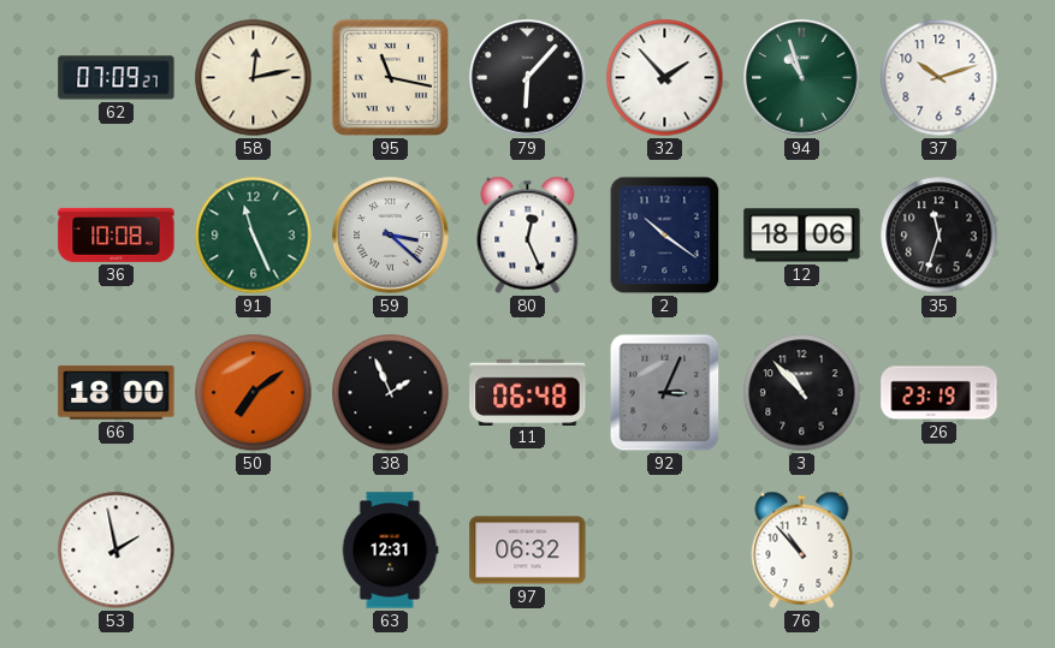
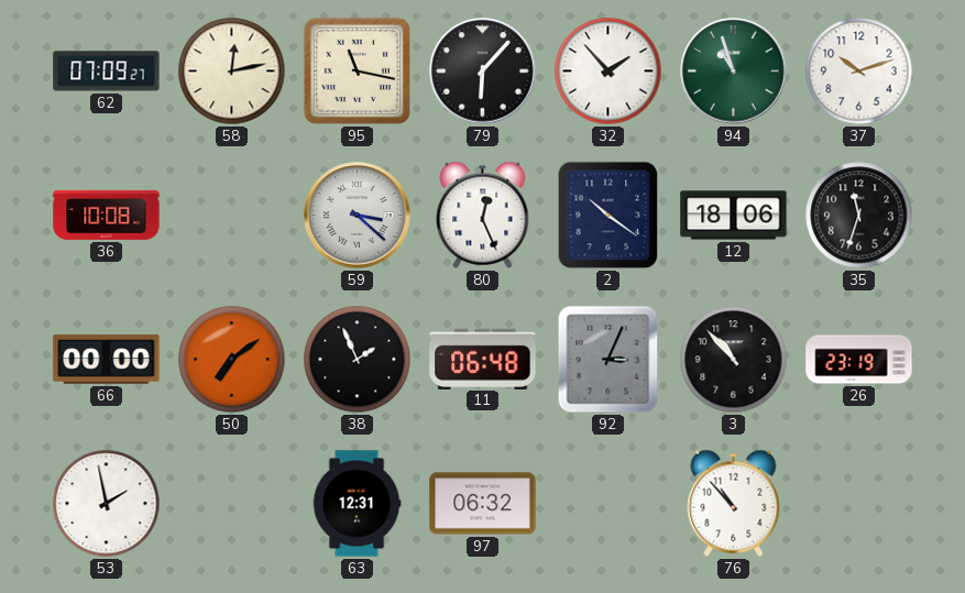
91: 11:26 -> none (254, 236)
66: 18:00 -> 00:00 (107, 360)
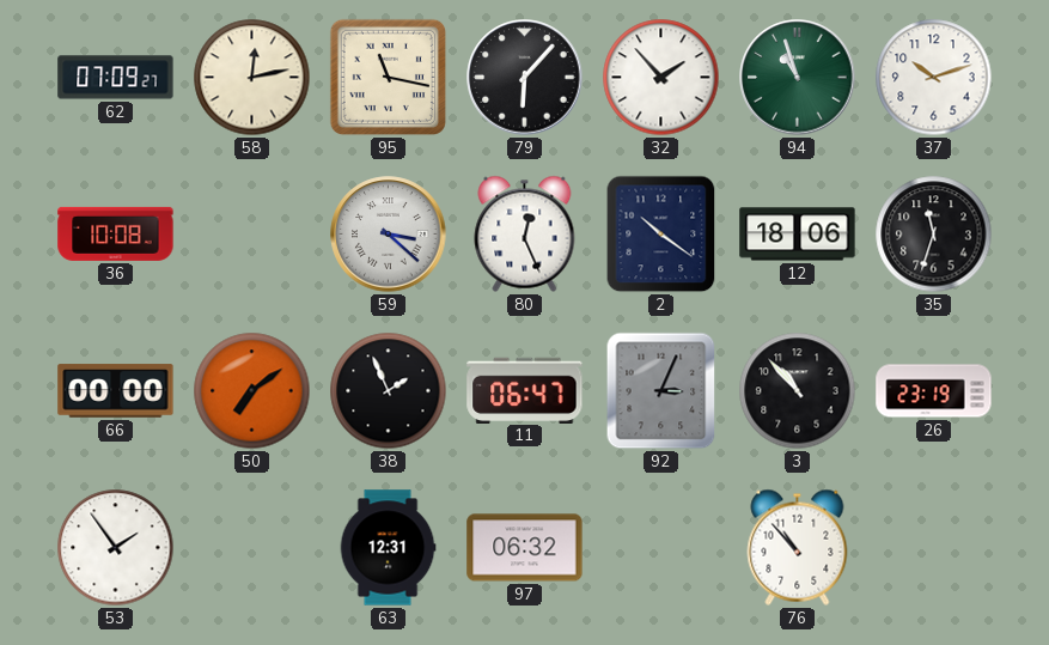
11: 06:48 -> 06:47 (525, 390)
53: 1:58 -> 1:54 (116, 548)
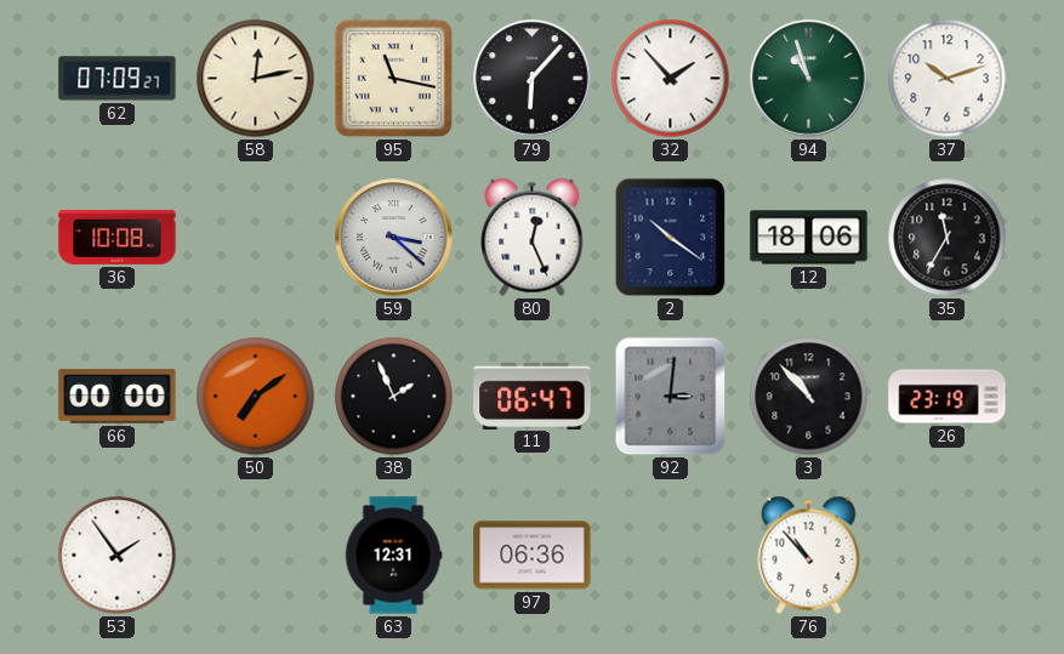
35: 11:33 -> 11:35 (948, 238)
92: 3:04 -> 3:01 (671, 397)
97: 06:32 -> 06:36 (533, 556)
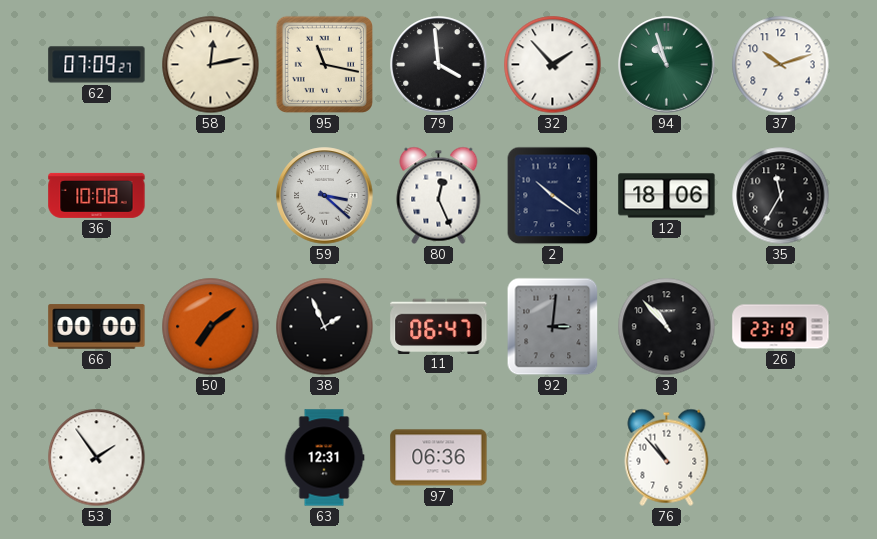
79: 6:07 -> 3:59 (439, 65)
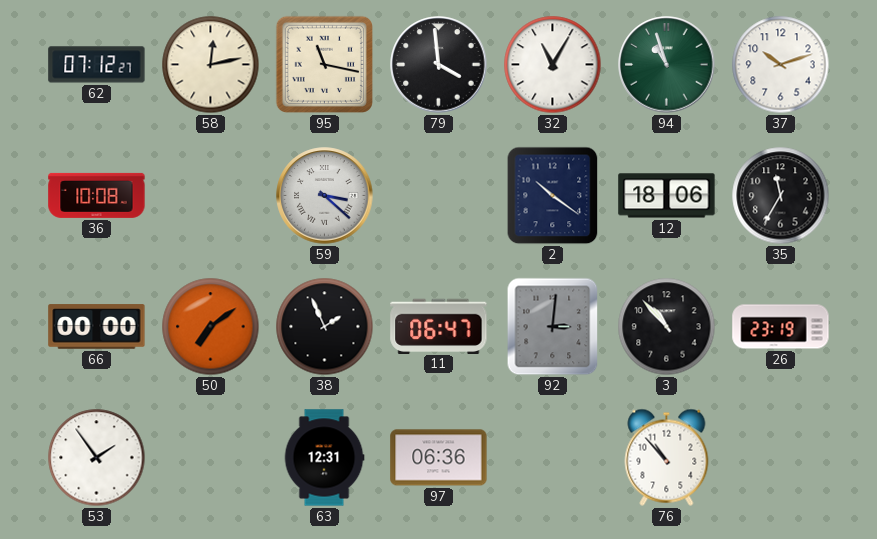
62: 07:09 -> 07:12 (97, 65)
32: 1:53 -> 11:05 (553, 65)
80: 12:26 -> none (439, 195)
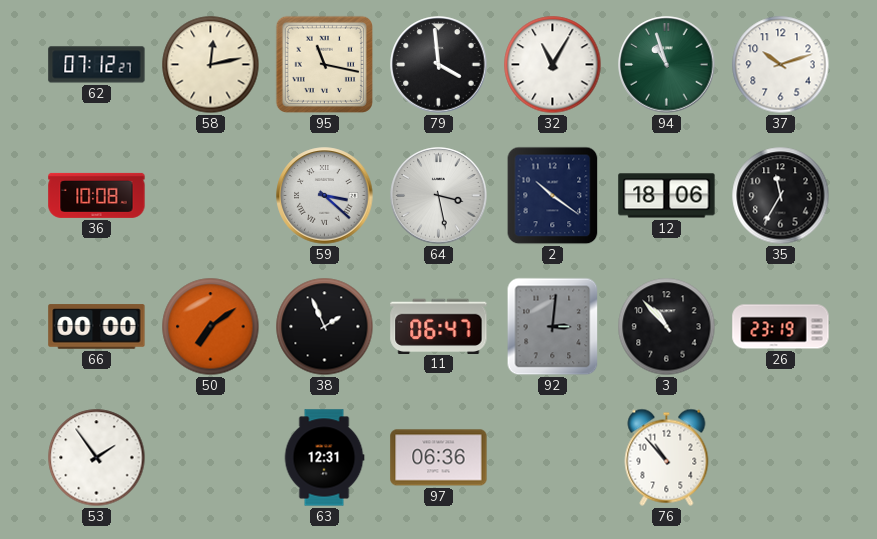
64: none -> 3:28 (439, 196)
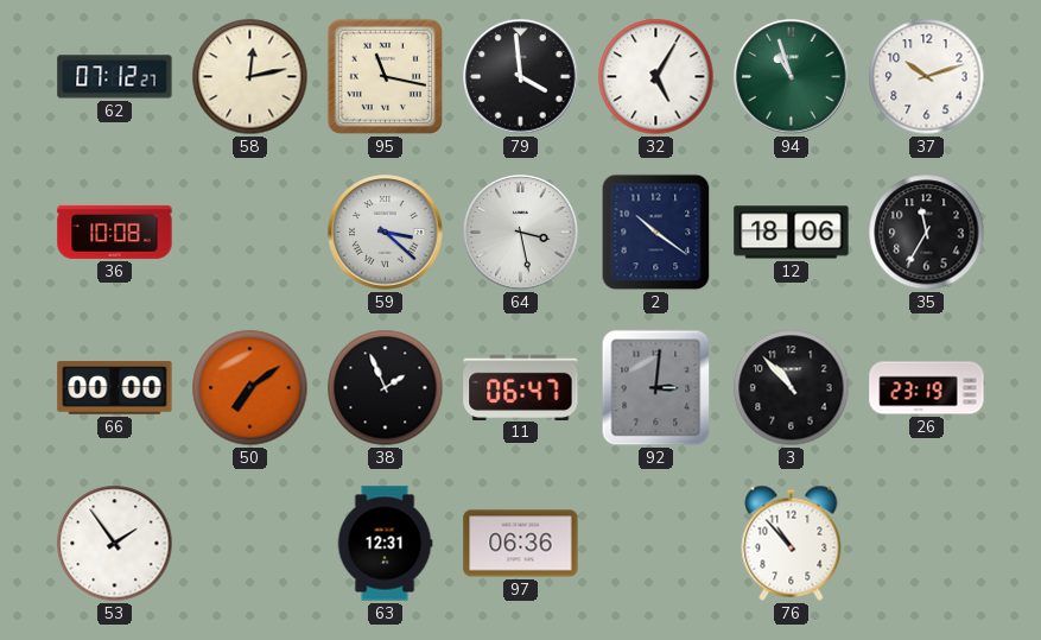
32: 11:05 -> 5:05 (656, 77)
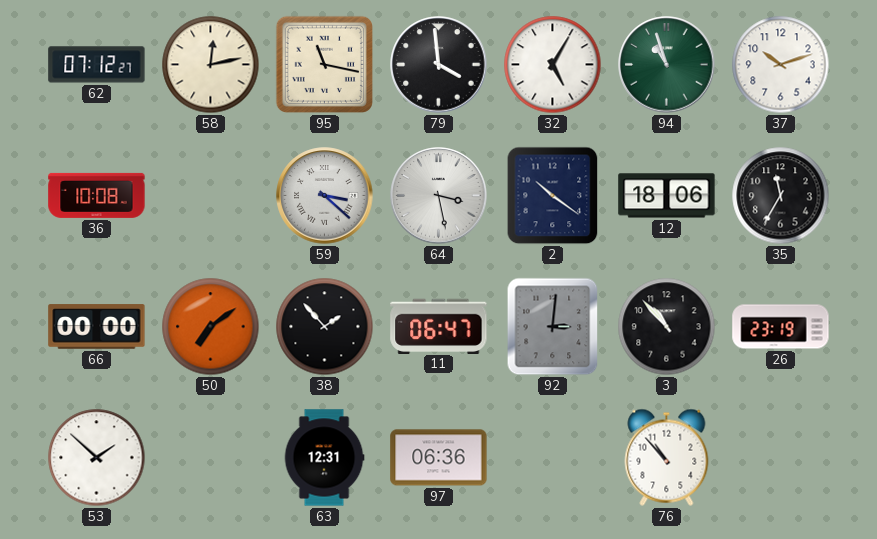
38: 1:56 -> 1:53 (325, 327)
53: 1:54 -> 1:52 (97, 458)
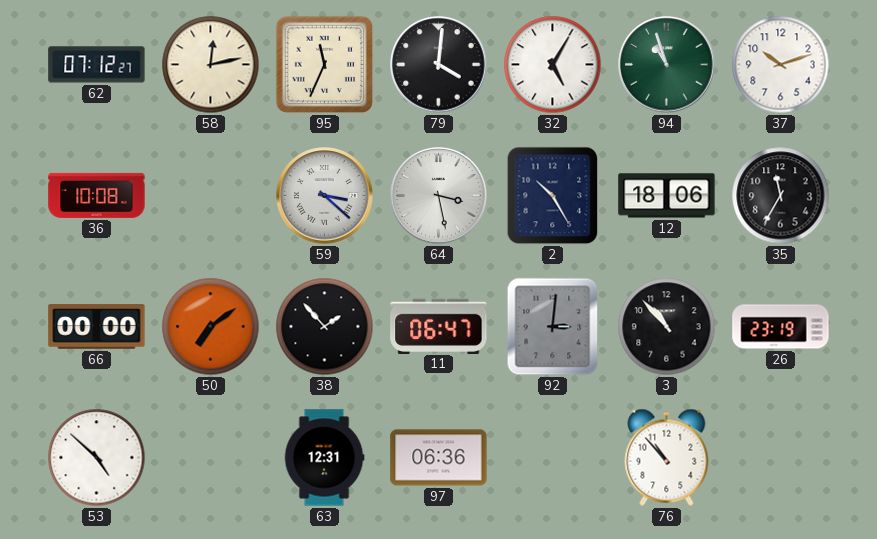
95: 11:17 -> 11:34 (324, 64)
79: 3:59 -> 4:01 (439, 65)
2: 10:21 -> 10:25 (553, 196)
53: 1:52 -> 4:52 (97, 458)
